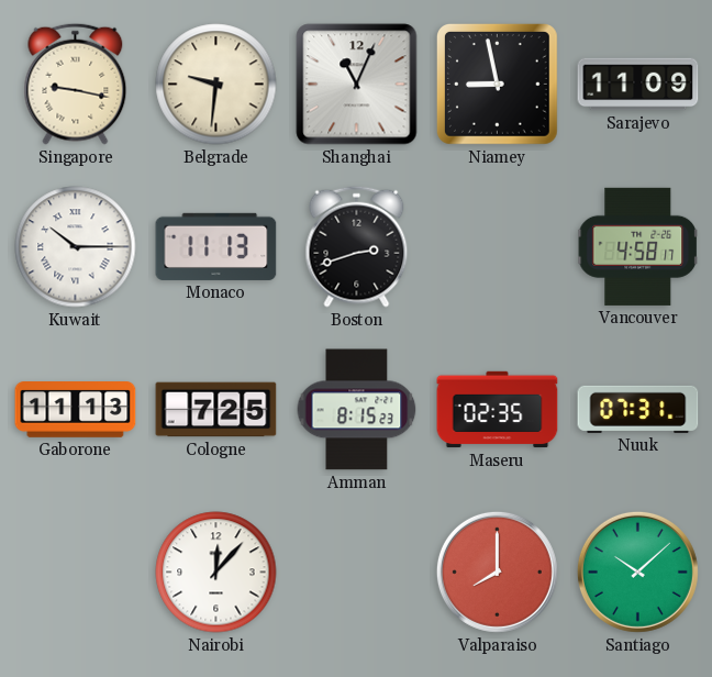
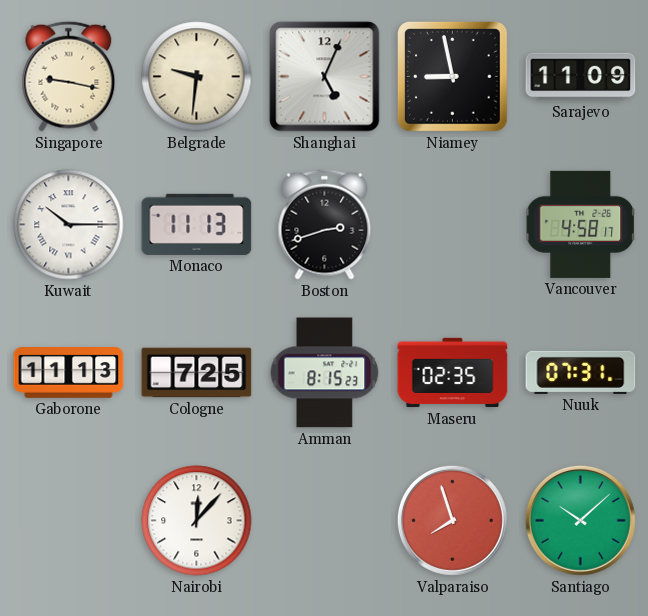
Shanghai: 11:04 -> 5:04 (325, 77)
Valparaiso: 8:00 -> 7:57 (452, 520)
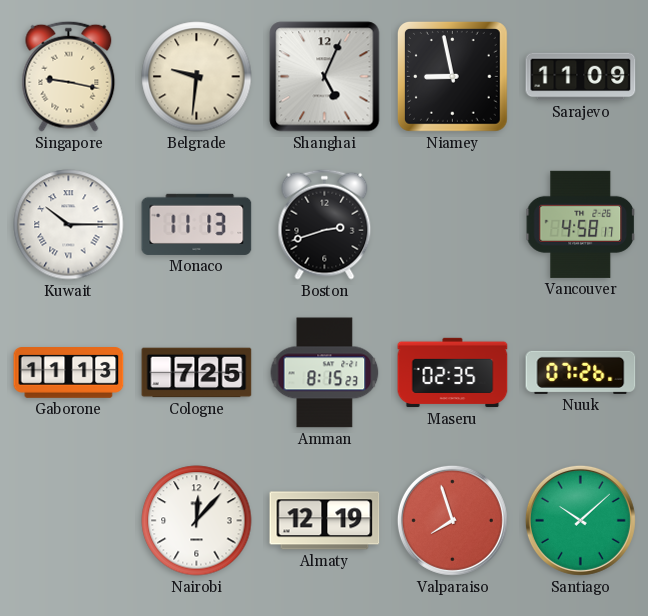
Nuuk: 07:31 -> 07:26 (581, 372)
Almaty: none -> 12:19 (325, 521)
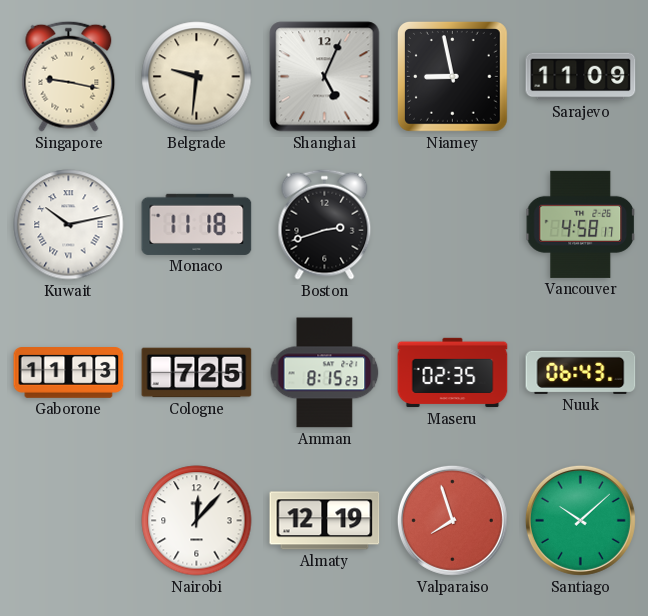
Kuwait: 10:15 -> 10:13 (69, 225)
Monaco: 11:13 -> 11:18 (197, 224)
Nuuk: 07:26 -> 06:43 (581, 372)
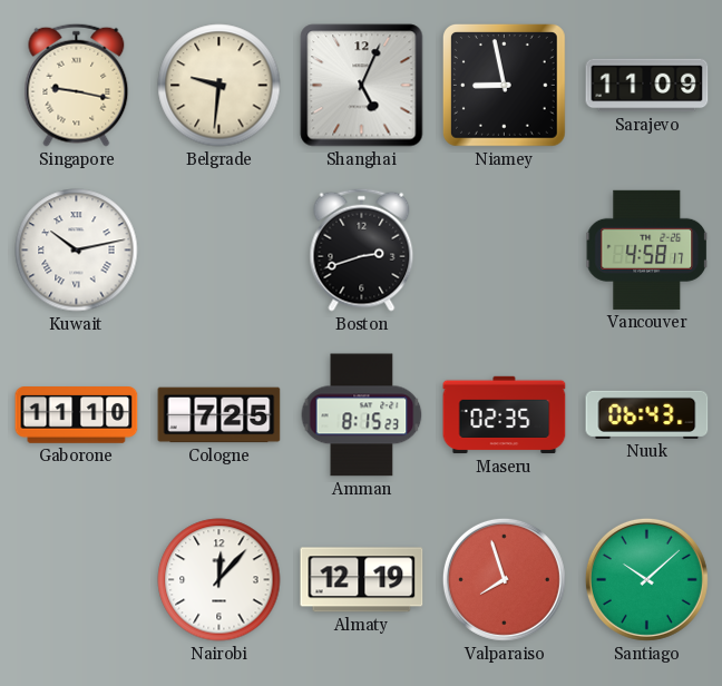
Monaco: 11:18 -> none (197, 224)
Gaborone: 11:13 -> 11:10 (77, 415)
